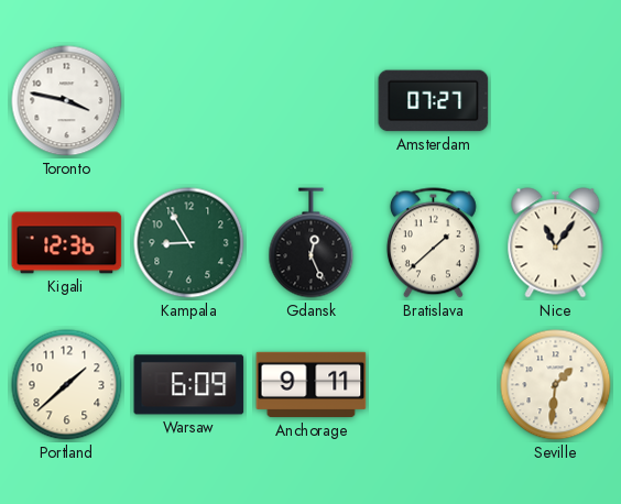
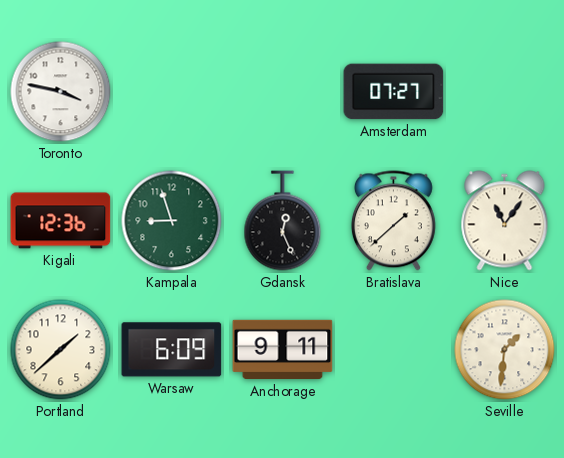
Kampala: 8:55 -> 8:57 (172, 221)
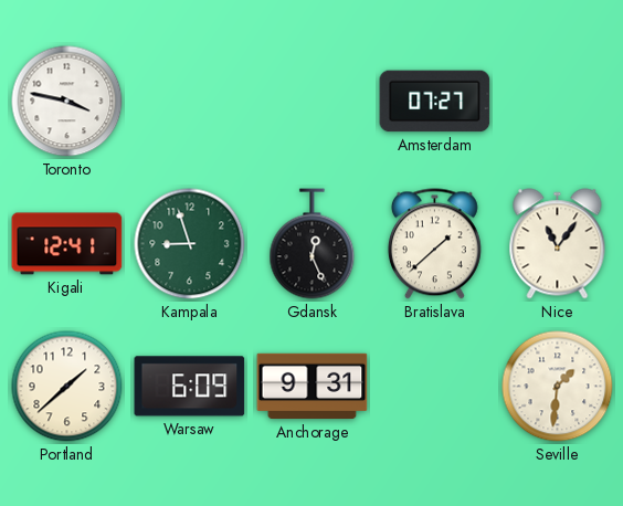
Kigali: 12:36 -> 12:41 (67, 244)
Anchorage: 9:11 -> 9:31 (313, 387)
